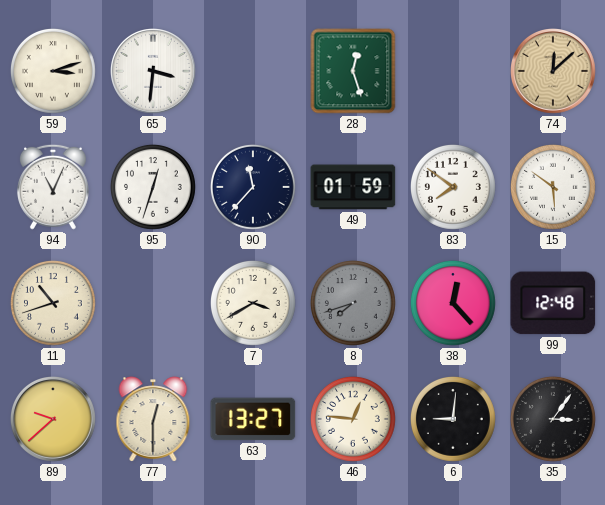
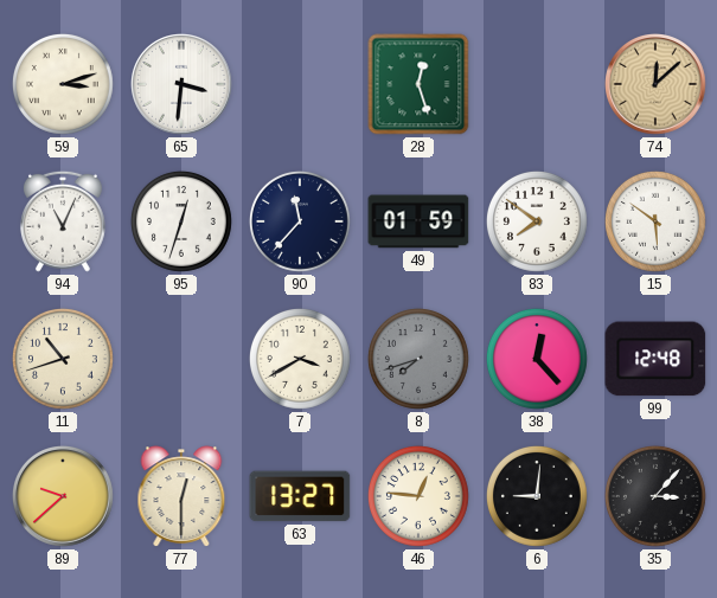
35: 3:06 -> 3:07 (655, 496)
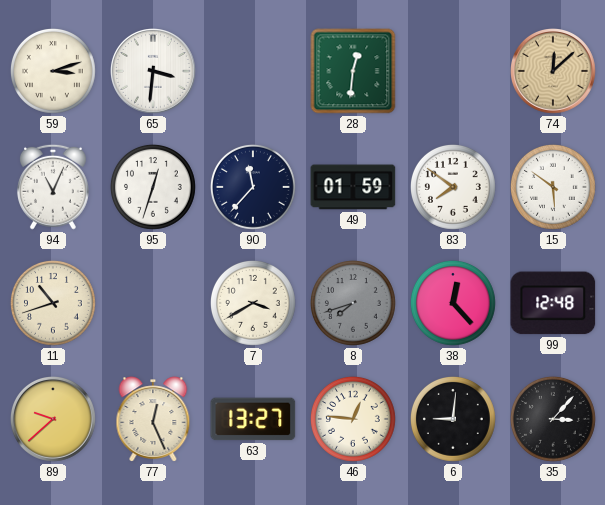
28: 12:27 -> 12:31 (353, 71)
77: 12:30 -> 12:26 (153, 419)
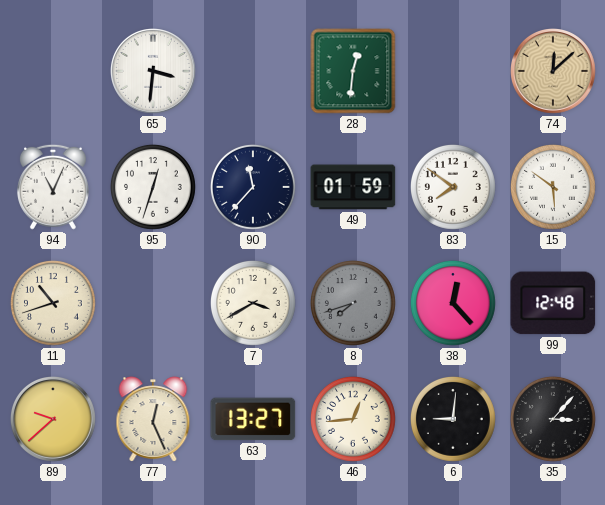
59: 3:12 -> none (53, 71)
46: 12:46 -> 12:44 (353, 419)
